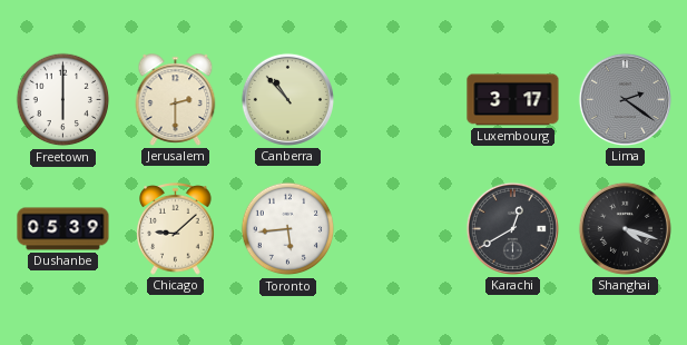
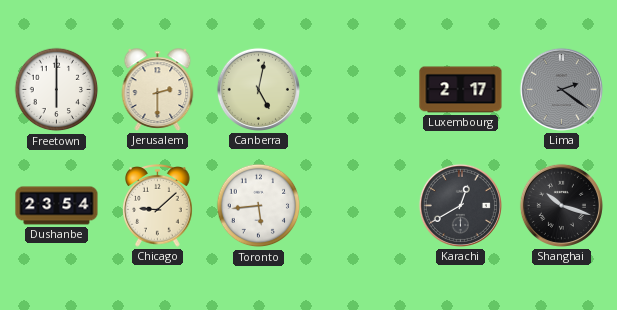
Canberra: 10:53 -> 5:02 (258, 89)
Luxembourg: 3:17 -> 2:17 (461, 90)
Dushanbe: 05:39 -> 23:54 (57, 206)
Shanghai: 4:18 -> 10:18 (561, 205)
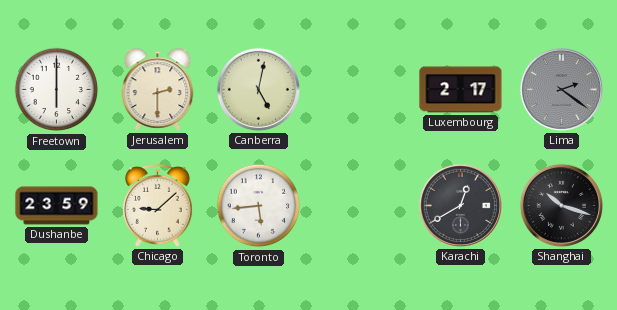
Dushanbe: 23:54 -> 23:59 (57, 206)
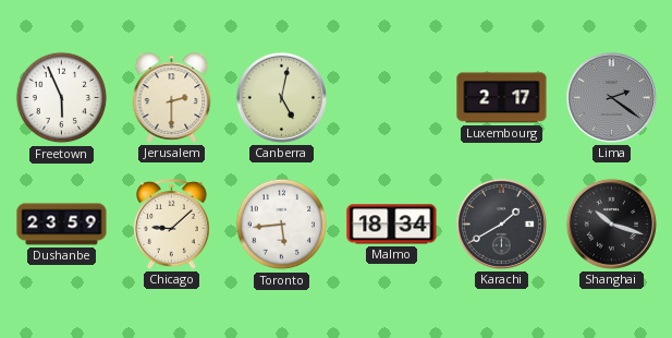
Freetown: 6:00 -> 5:56 (62, 98)
Malmo: none -> 18:34 (392, 225)
Karachi: 12:40 -> 1:40 (501, 224)
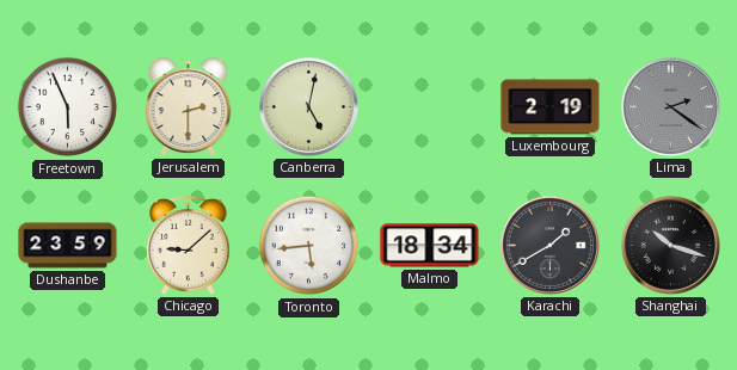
Luxembourg: 2:17 -> 2:19 (551, 107)
